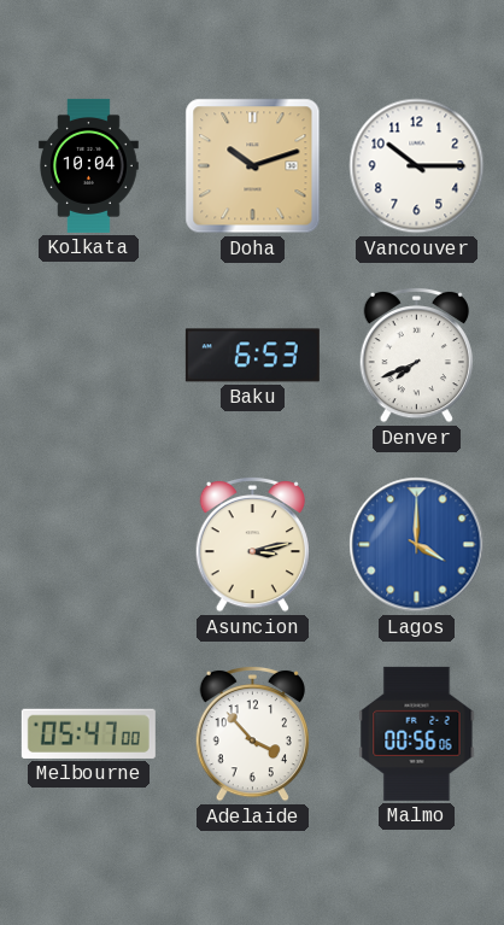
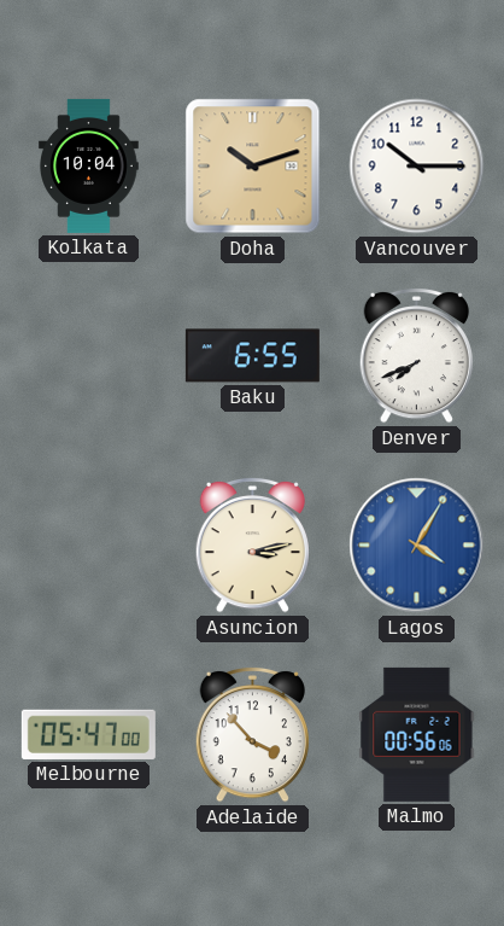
Baku: 6:53 -> 6:55 (252, 356)
Lagos: 4:00 -> 4:05 (417, 546)
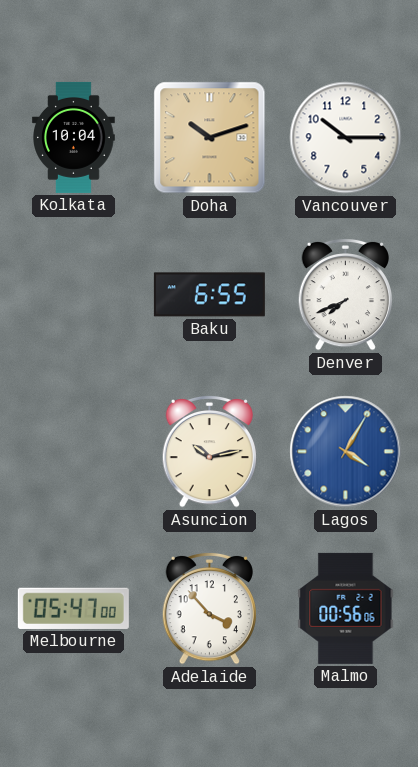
Asuncion: 3:13 -> 10:13 (209, 451)
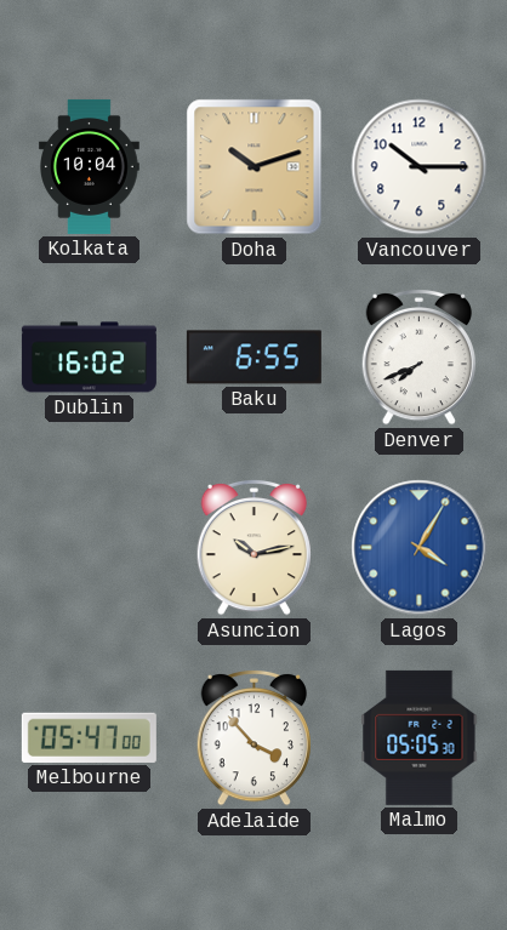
Dublin: none -> 16:02 (89, 358)
Malmo: 00:56 -> 05:05 (420, 737)
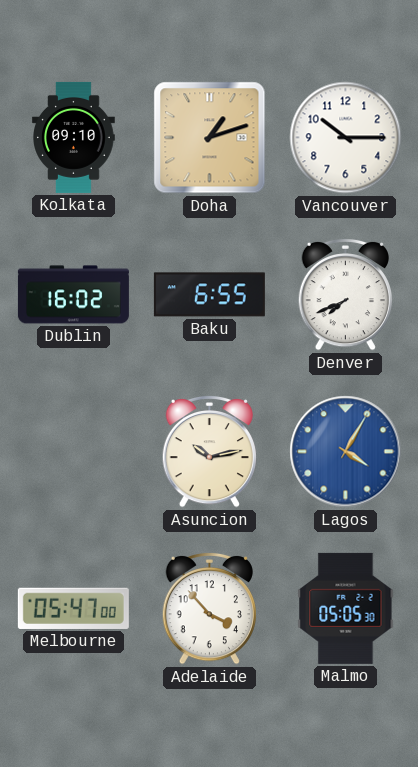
Kolkata: 10:04 -> 09:10 (74, 137)
Doha: 10:12 -> 1:12 (210, 138)
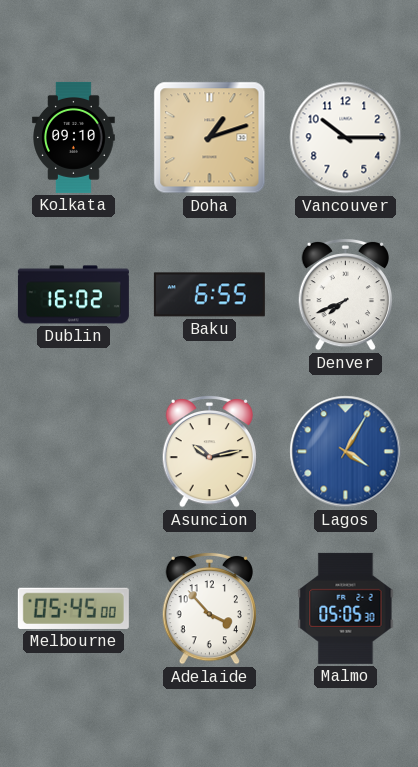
Melbourne: 05:47 -> 05:45 (73, 608)
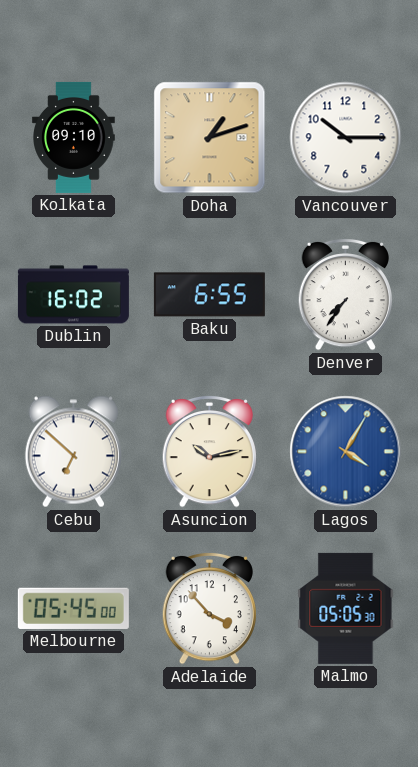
Denver: 7:41 -> 7:36 (345, 294)
Cebu: none -> 6:52 (73, 452)
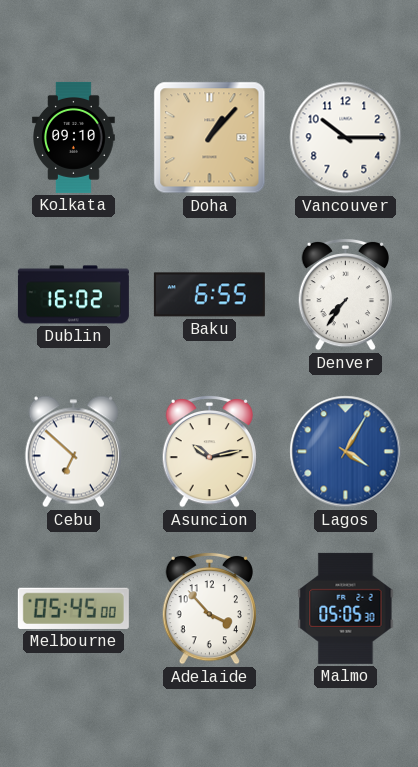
Doha: 1:12 -> 1:07 (210, 138)
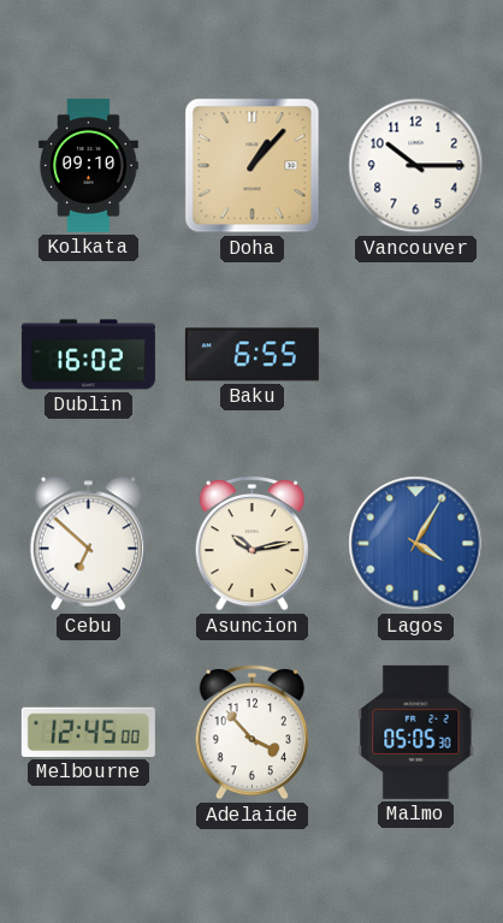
Denver: 7:36 -> none (345, 294)
Melbourne: 05:45 -> 12:45 (88, 732)
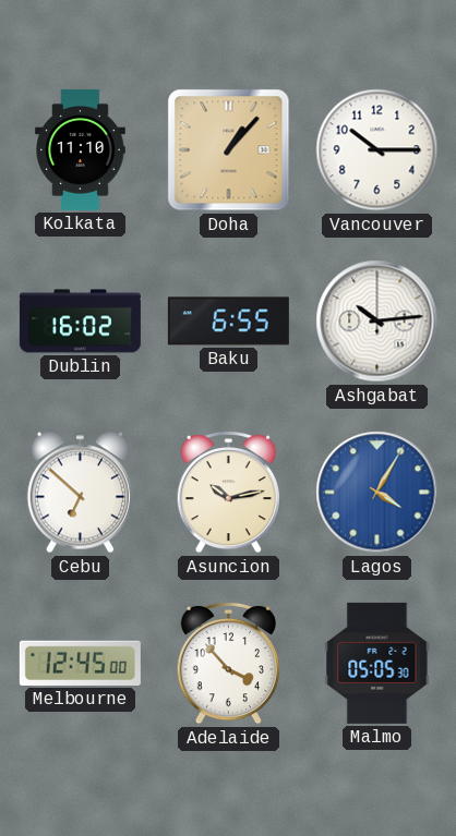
Kolkata: 09:10 -> 11:10 (81, 149)
Ashgabat: none -> 10:14 (377, 322)
